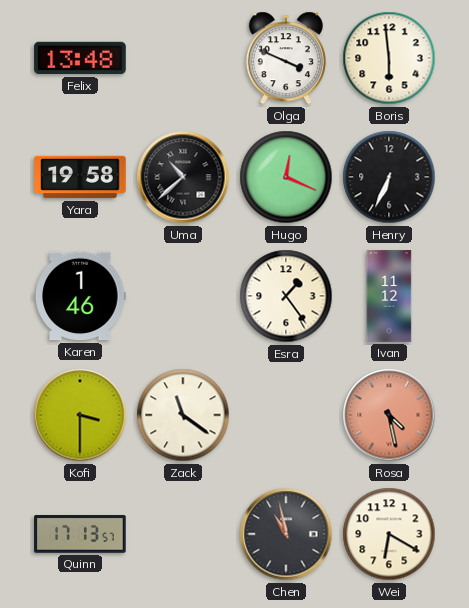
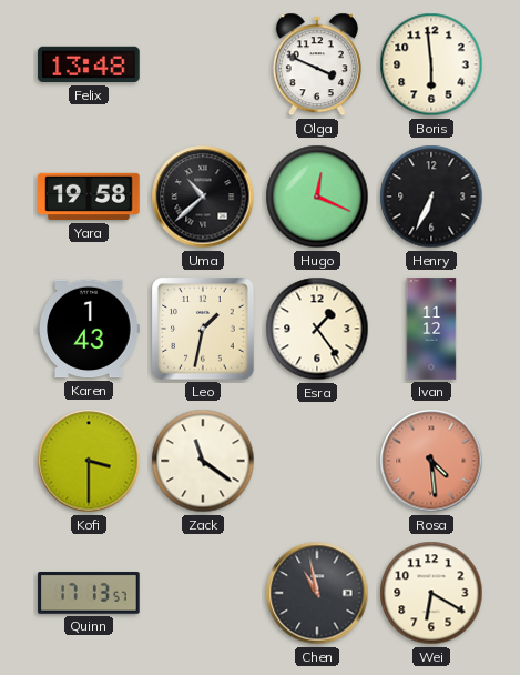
Karen: 1:46 -> 1:43 (89, 329)
Leo: none -> 1:32 (203, 329)
Rosa: 4:28 -> 4:29 (431, 461)
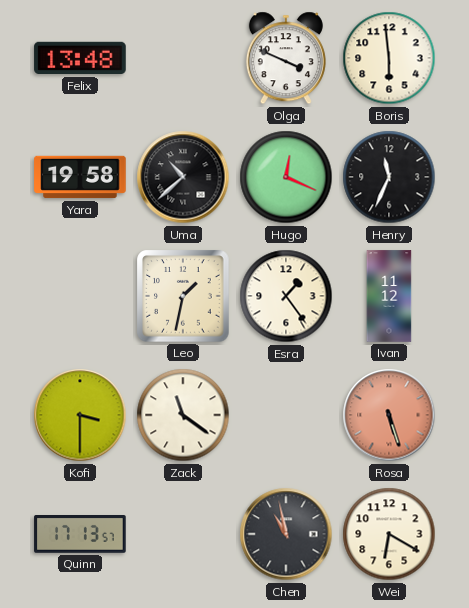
Henry: 6:34 -> 11:34 (389, 177)
Karen: 1:43 -> none (89, 329)
Rosa: 4:29 -> 5:27 (389, 415)
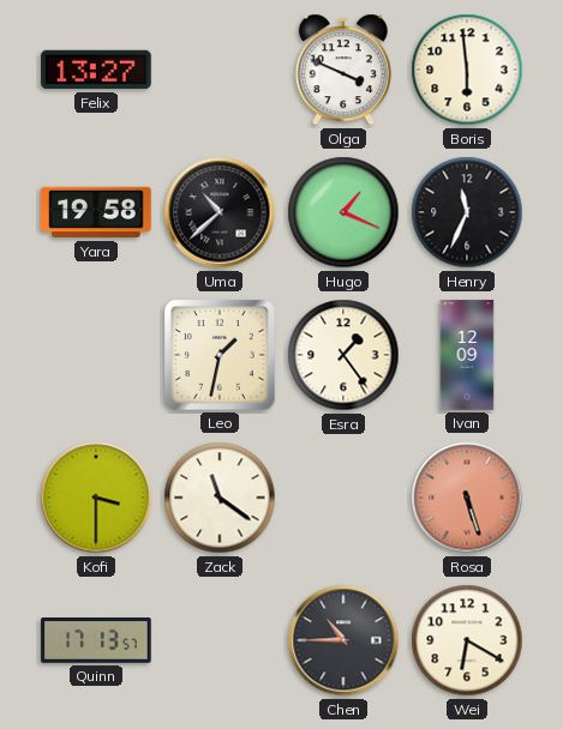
Felix: 13:48 -> 13:27 (96, 70)
Hugo: 12:19 -> 1:19 (343, 212)
Ivan: 11:12 -> 12:09 (467, 355)
Chen: 10:58 -> 10:45 (343, 640)
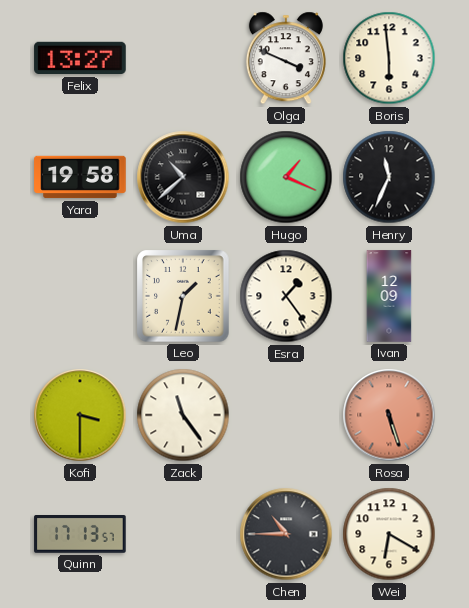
Zack: 11:21 -> 11:24 (183, 415)
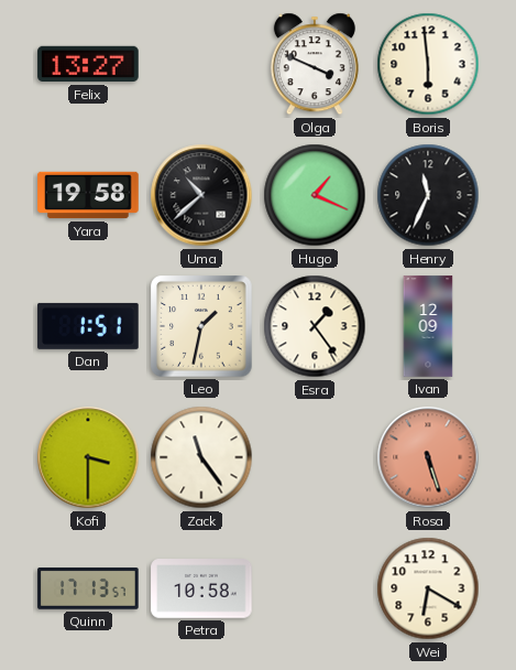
Dan: none -> 1:51 (88, 326)
Petra: none -> 10:58 (201, 588)
Chen: 10:45 -> none (286, 534)
